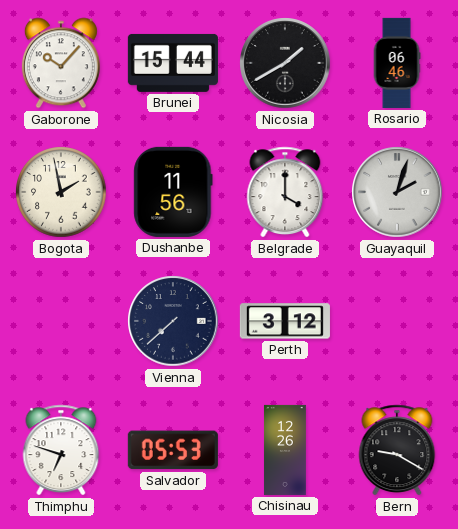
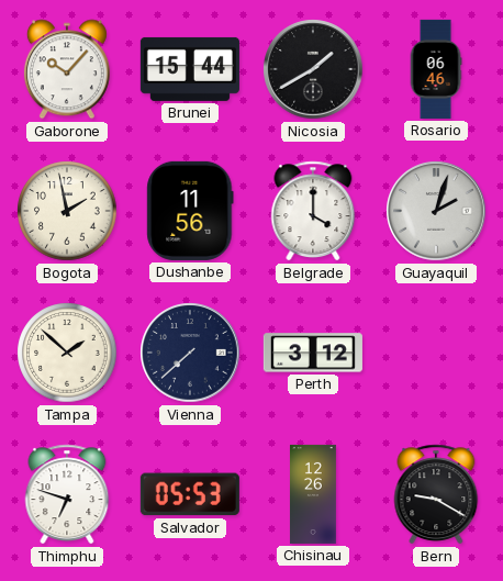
Tampa: none -> 1:52 (67, 353)
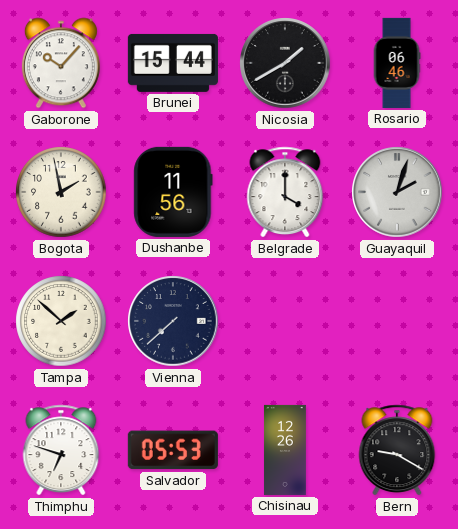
Perth: 3:12 -> none (313, 353)
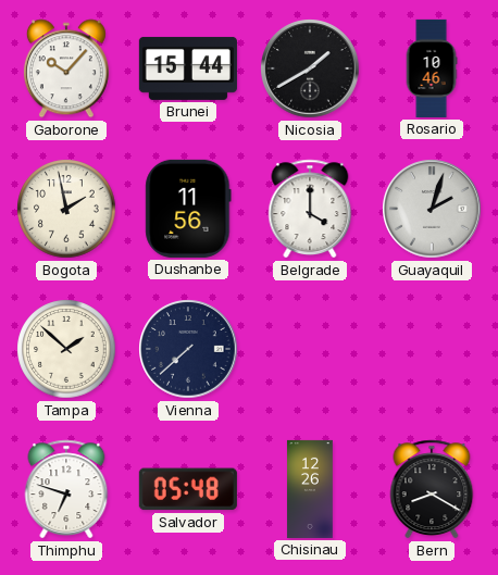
Rosario: 06:46 -> 10:46 (432, 68)
Salvador: 05:53 -> 05:48 (188, 489)
Bern: 9:20 -> 8:20 (432, 489)
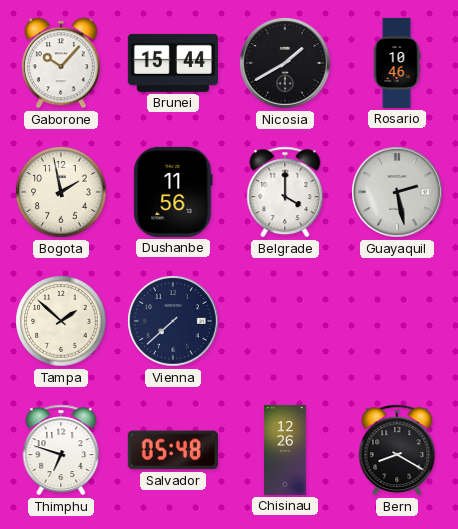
Guayaquil: 2:03 -> 2:28 (397, 192)
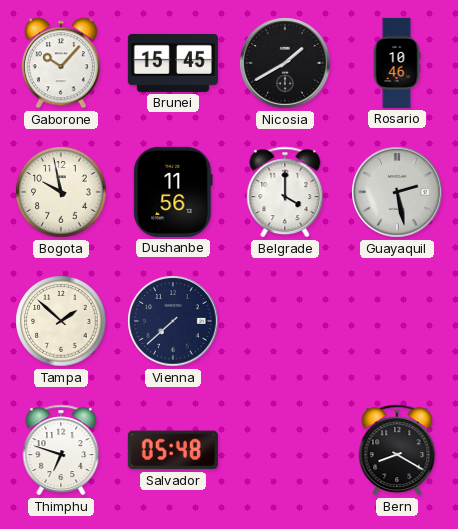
Brunei: 15:44 -> 15:45 (173, 63)
Bogota: 1:58 -> 9:58 (61, 192)
Chisinau: 12:26 -> none (285, 450)
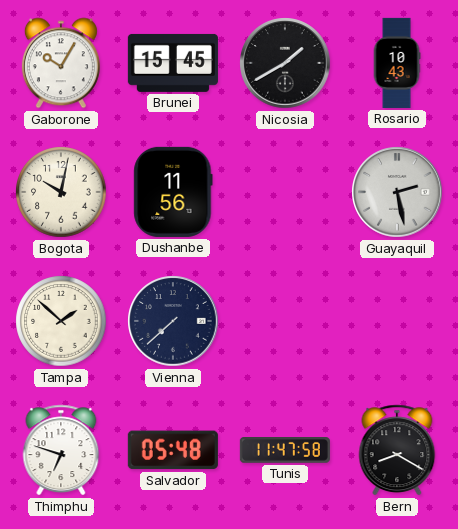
Gaborone: 10:07 -> 10:05 (61, 63)
Rosario: 10:46 -> 10:43 (397, 63)
Bogota: 9:58 -> 10:02 (61, 192)
Belgrade: 4:00 -> none (285, 192)
Tunis: none -> 11:47 (285, 451)
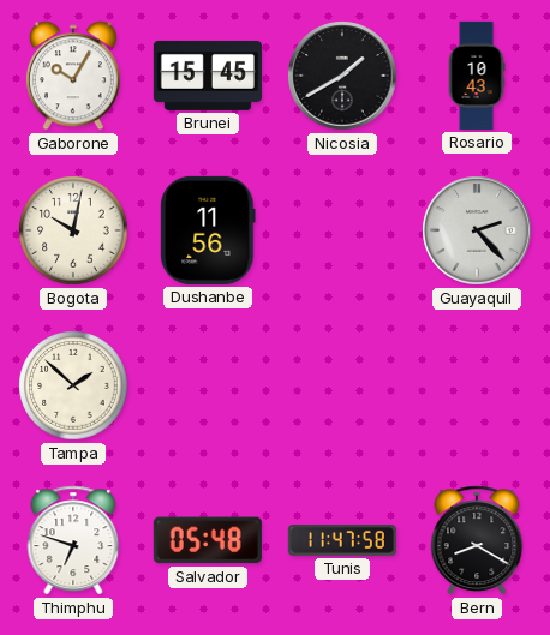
Guayaquil: 2:28 -> 2:23 (477, 230)
Vienna: 7:38 -> none (173, 321)
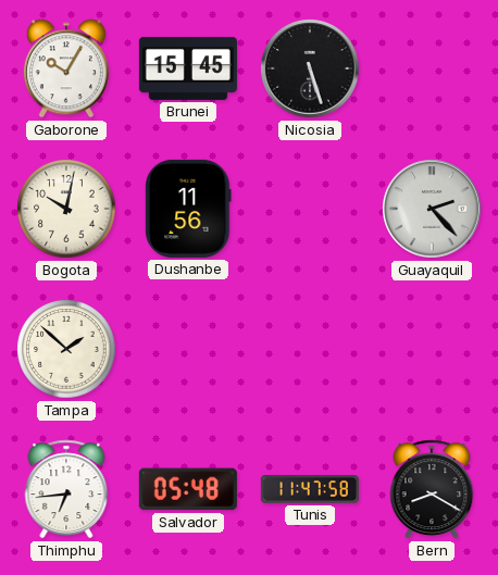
Nicosia: 1:40 -> 5:27 (310, 68)
Rosario: 10:43 -> none (477, 76)
Thimphu: 6:48 -> 6:44 (66, 489)
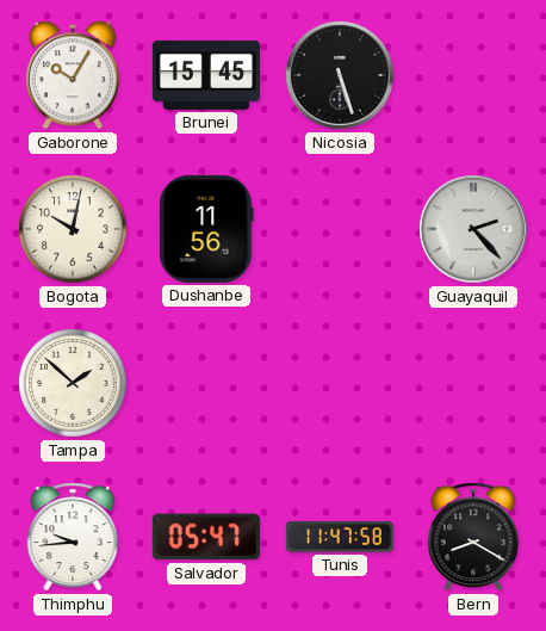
Thimphu: 6:44 -> 9:44 (73, 537)
Salvador: 05:48 -> 05:47 (206, 537)
